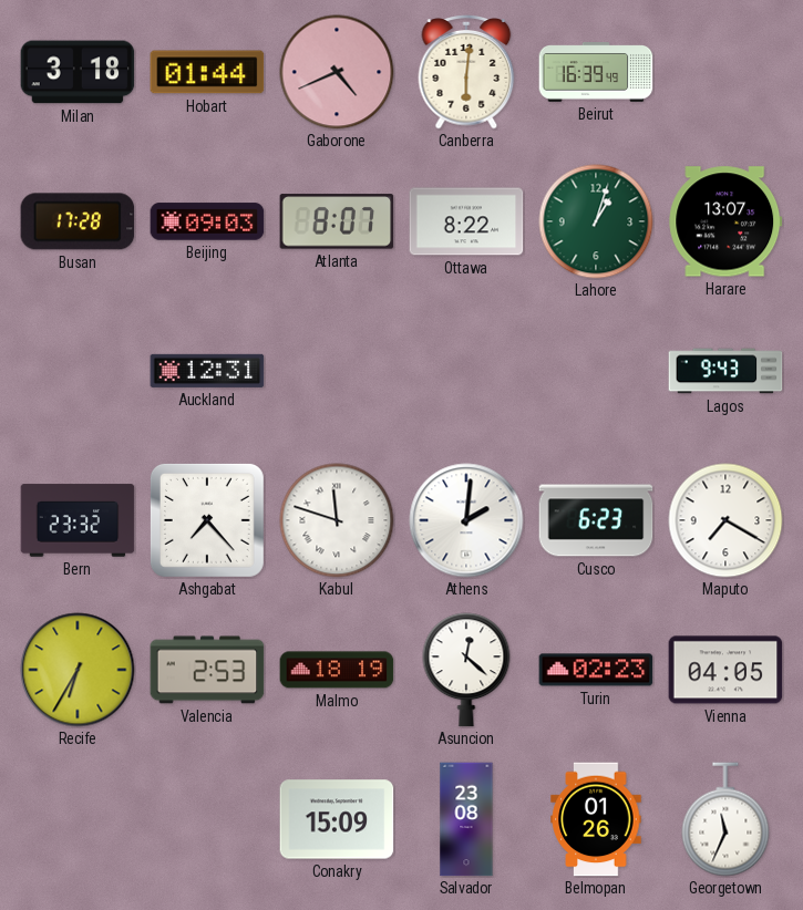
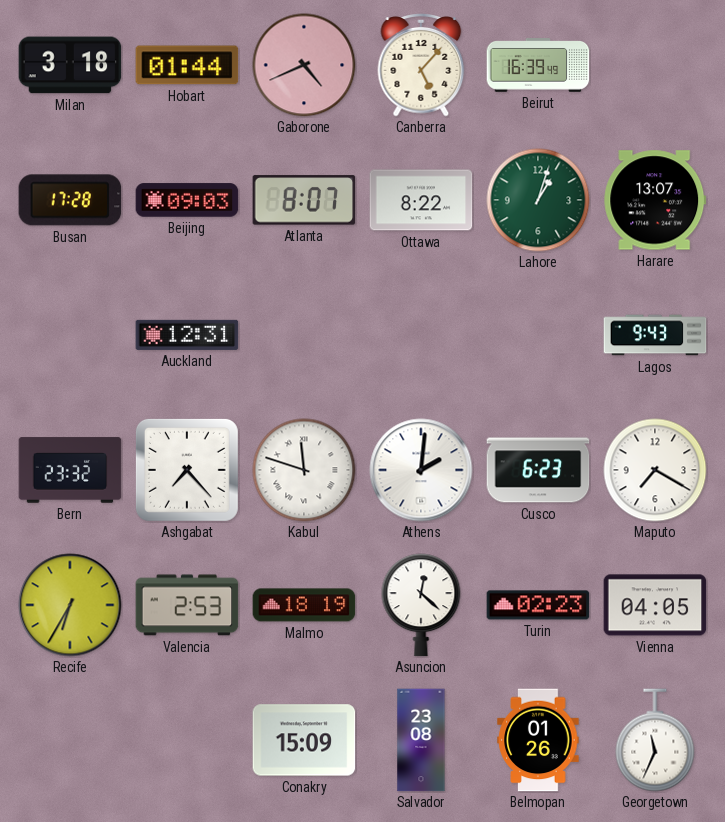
Canberra: 6:01 -> 5:07 (421, 66)
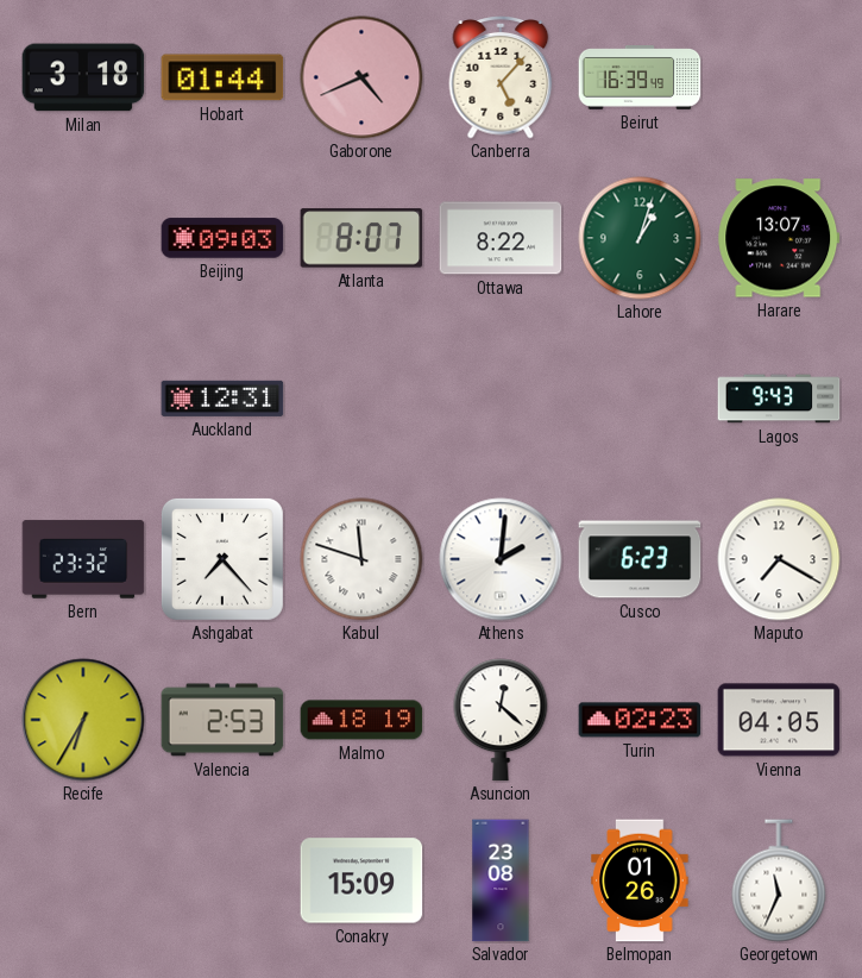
Busan: 17:28 -> none (70, 200)
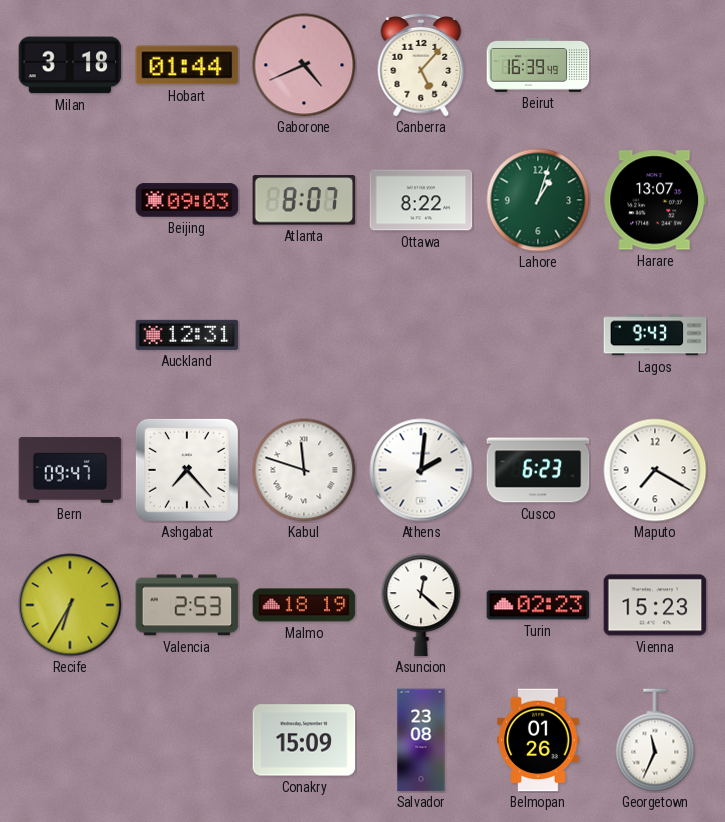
Bern: 23:32 -> 09:47 (70, 470)
Vienna: 04:05 -> 15:23 (655, 605)
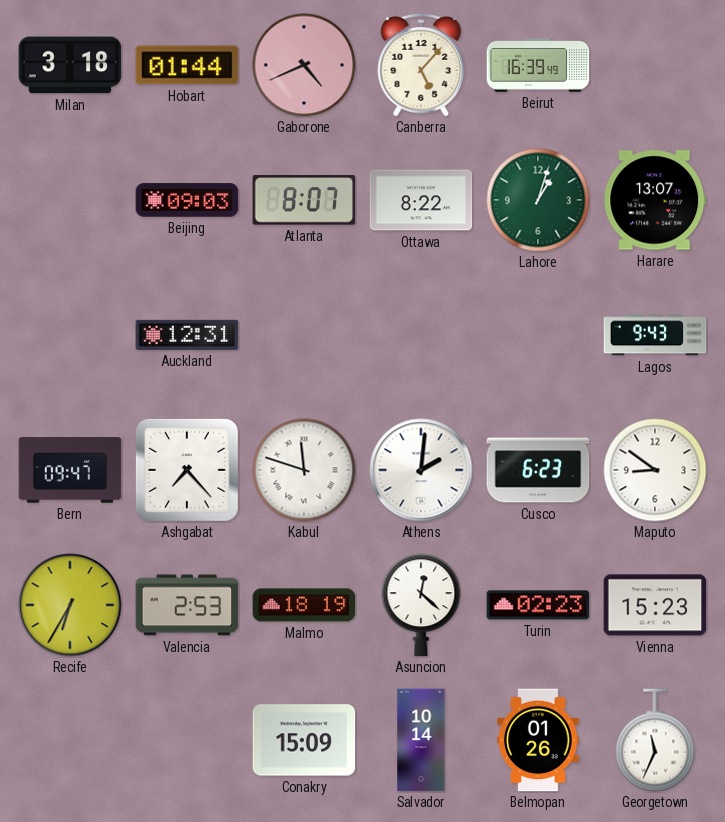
Maputo: 7:20 -> 8:51 (655, 470)
Salvador: 23:08 -> 10:14 (421, 740)
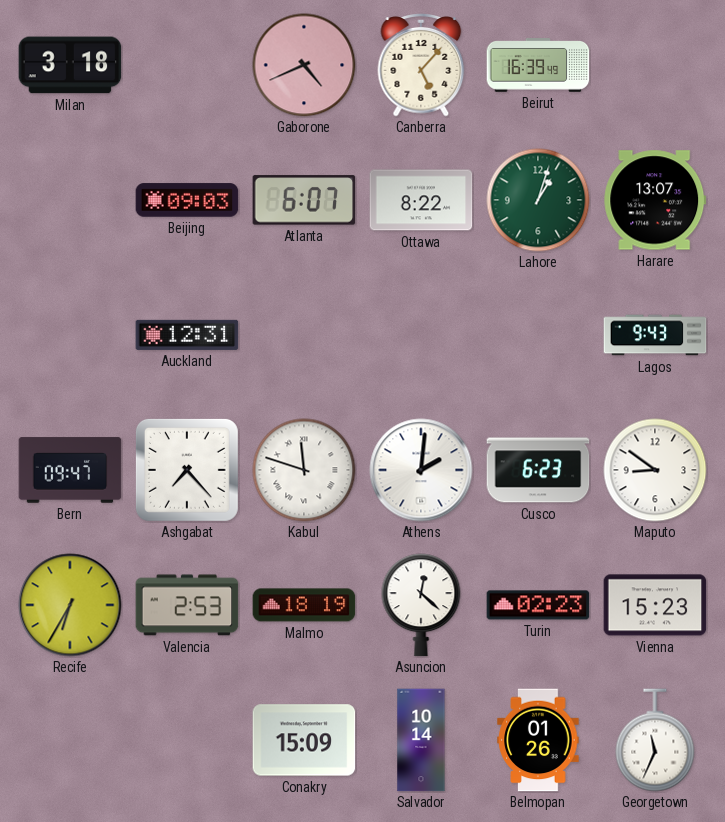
Hobart: 01:44 -> none (187, 65)
Atlanta: 8:07 -> 6:07 (304, 200)
